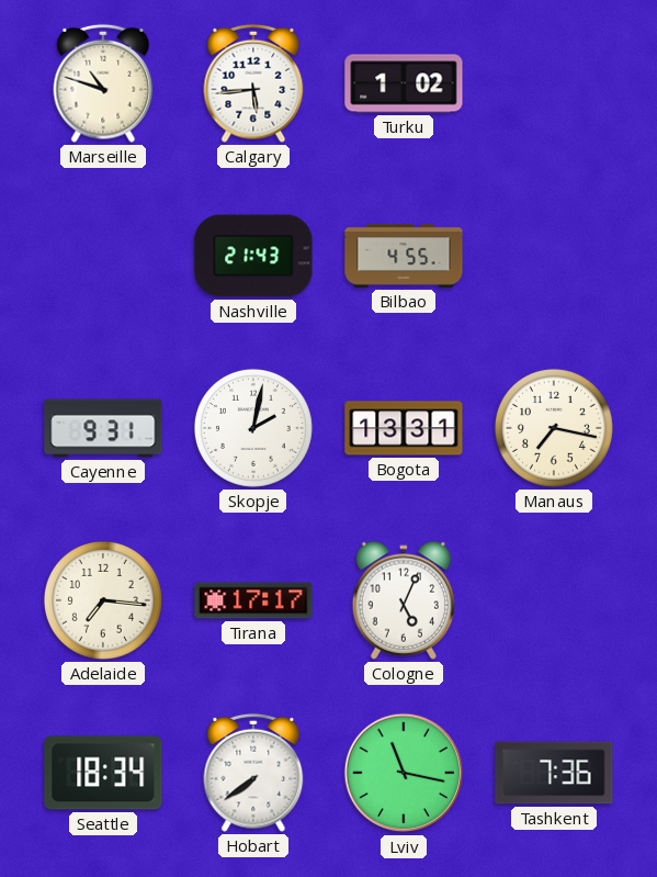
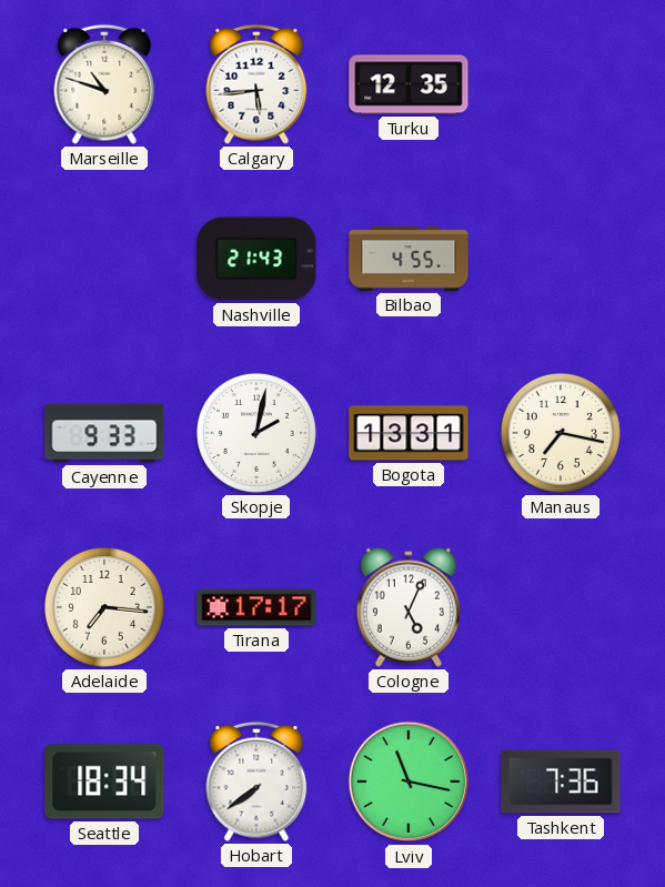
Turku: 1:02 -> 12:35 (409, 84)
Cayenne: 9:31 -> 9:33 (104, 433)
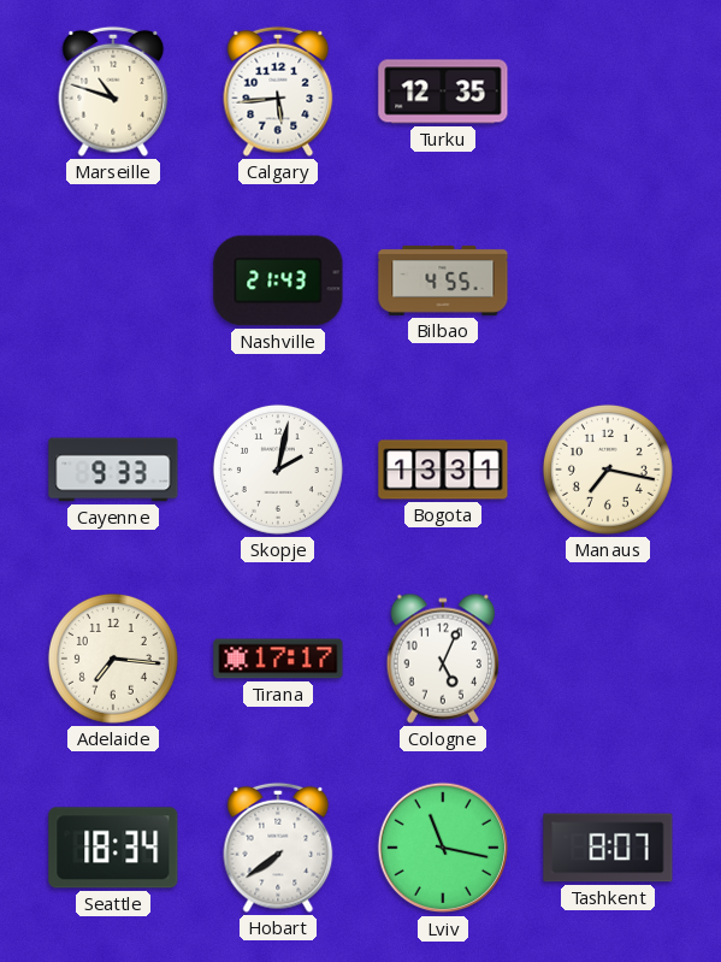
Tashkent: 7:36 -> 8:07 (608, 848)
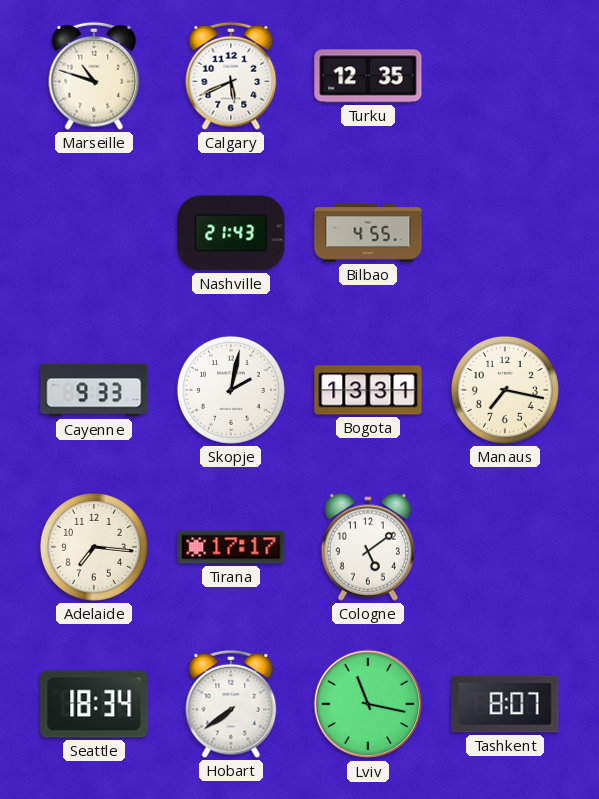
Calgary: 5:44 -> 5:41 (231, 76)
Cologne: 5:04 -> 5:09 (367, 547)
